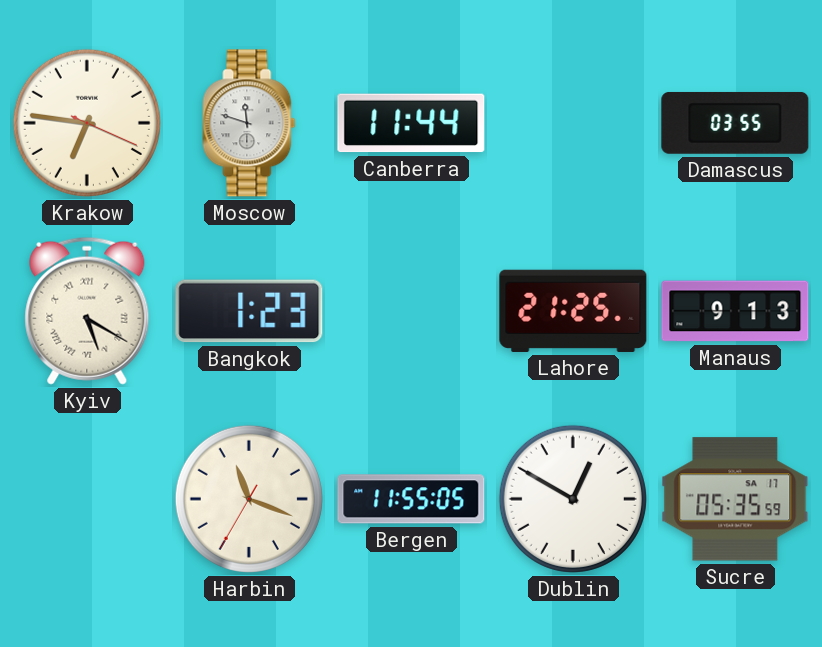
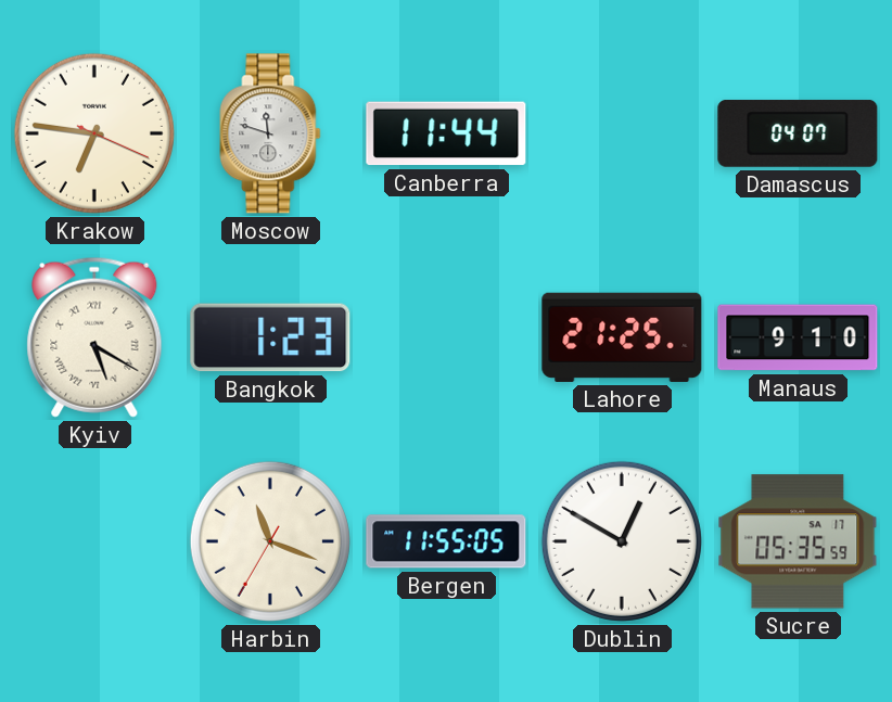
Damascus: 03:55 -> 04:07 (798, 133)
Manaus: 9:13 -> 9:10 (798, 337)
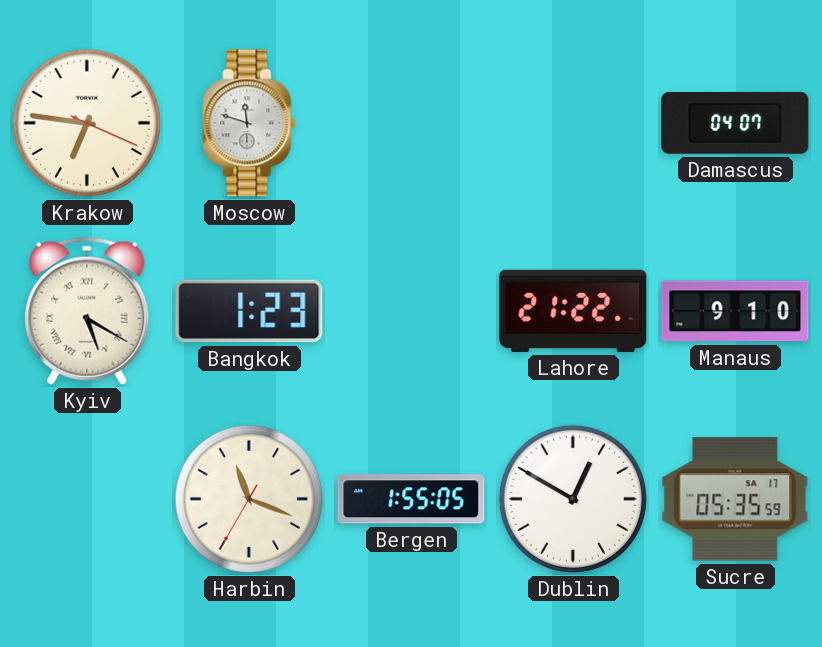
Canberra: 11:44 -> none (446, 133)
Lahore: 21:25 -> 21:22 (573, 311)
Bergen: 11:55 -> 1:55 (411, 499)
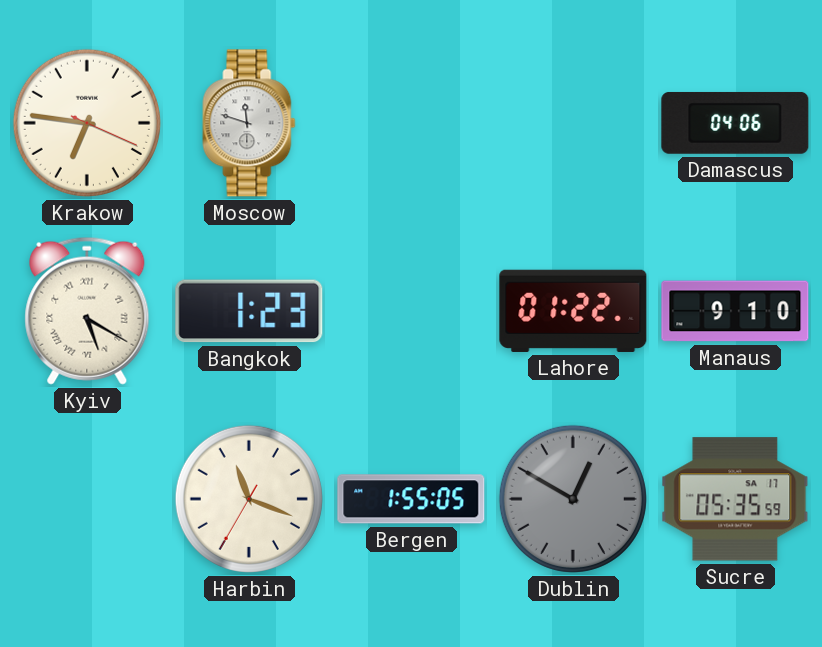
Damascus: 04:07 -> 04:06 (735, 123)
Lahore: 21:22 -> 01:22 (573, 311)
Dublin dial: white -> grey (573, 499)
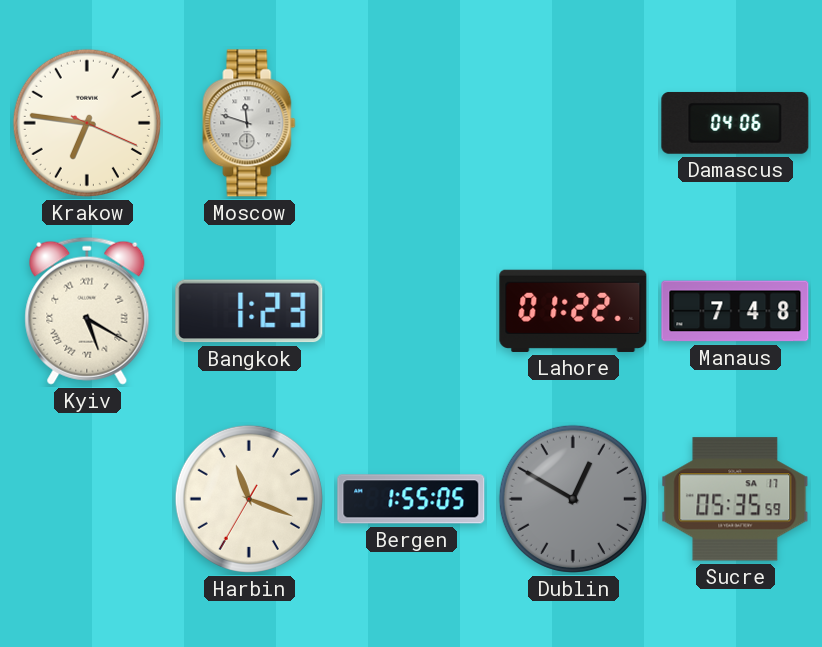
Manaus: 9:10 -> 7:48 (735, 311)
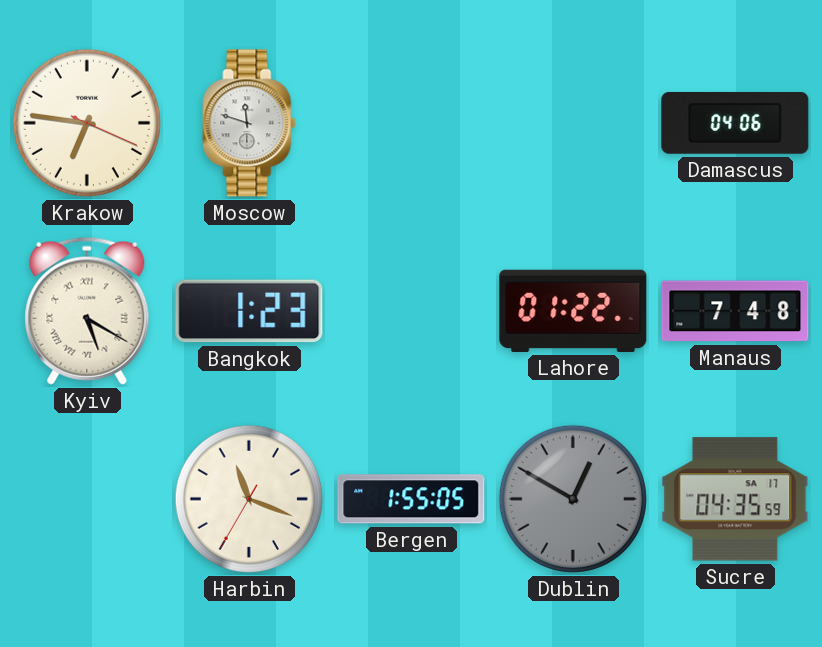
Sucre: 05:35 -> 04:35 (735, 499)
